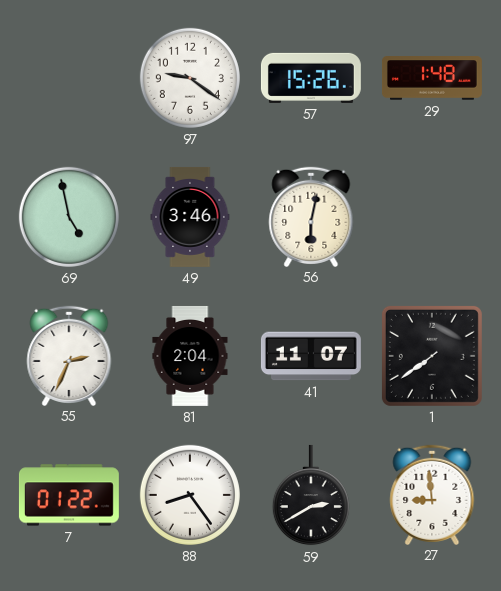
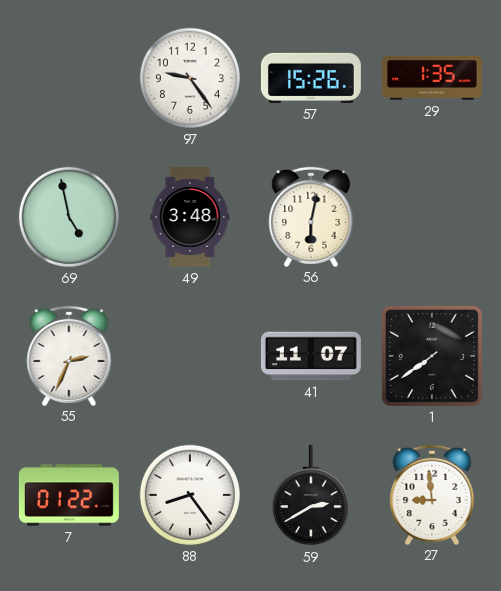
97: 9:21 -> 9:24 (190, 78)
29: 1:48 -> 1:35 (432, 78)
49: 3:46 -> 3:48 (190, 217)
81: 2:04 -> none (190, 356)
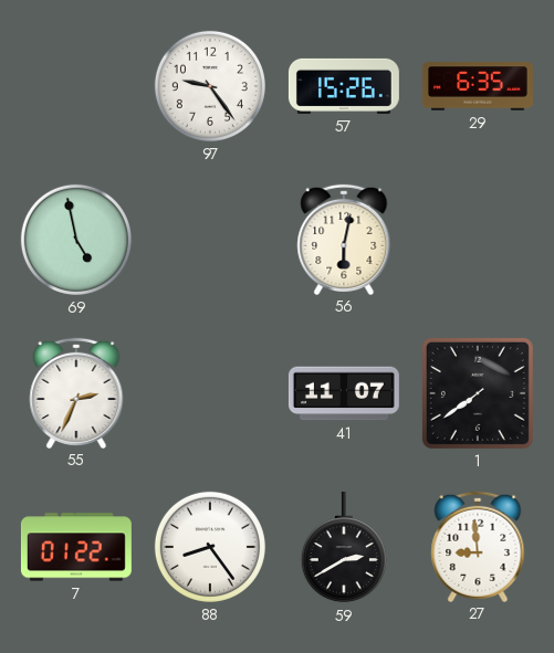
29: 1:35 -> 6:35 (478, 86)
49: 3:48 -> none (190, 217)
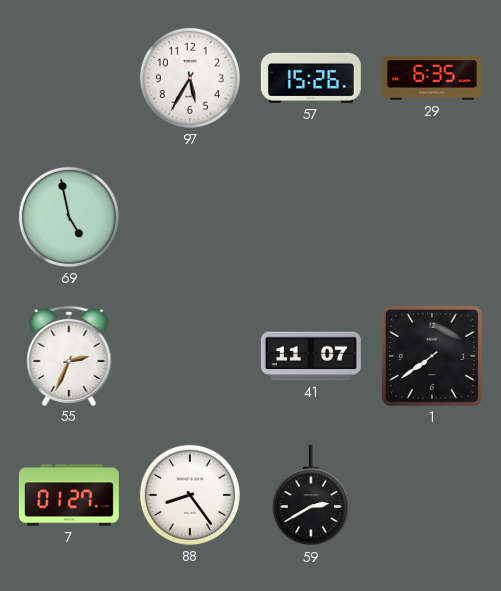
97: 9:24 -> 5:35 (190, 78)
56: 6:02 -> none (344, 239)
7: 01:22 -> 01:27 (69, 495)
27: 8:59 -> none (478, 546)
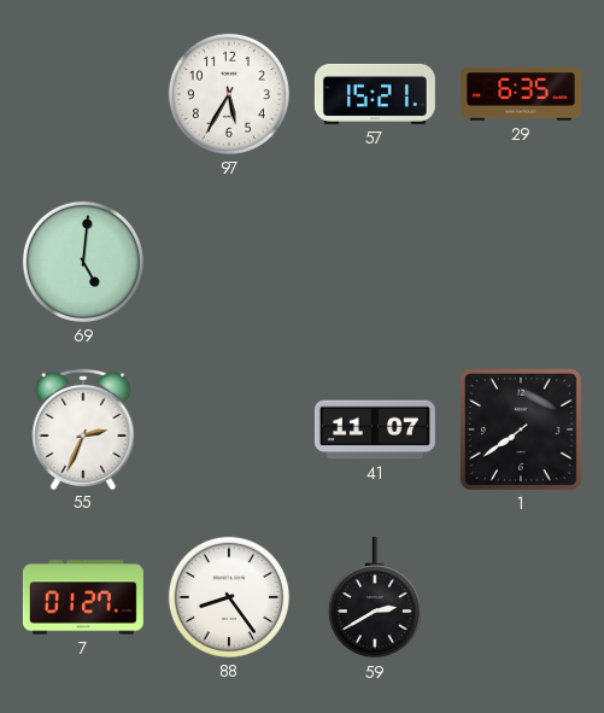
57: 15:26 -> 15:21 (375, 94)
69: 4:58 -> 5:01 (83, 262)
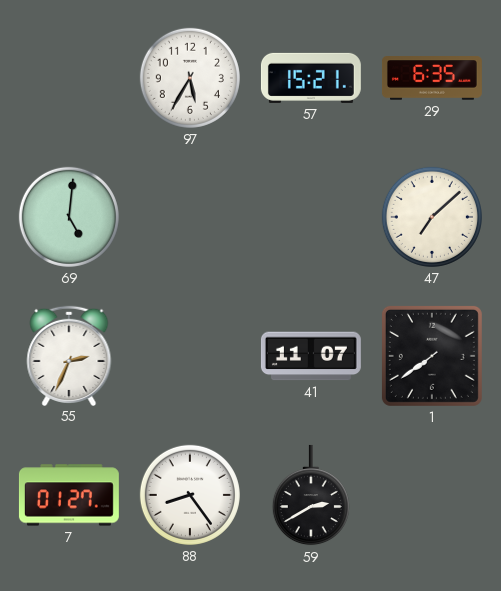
47: none -> 7:08 (432, 217)
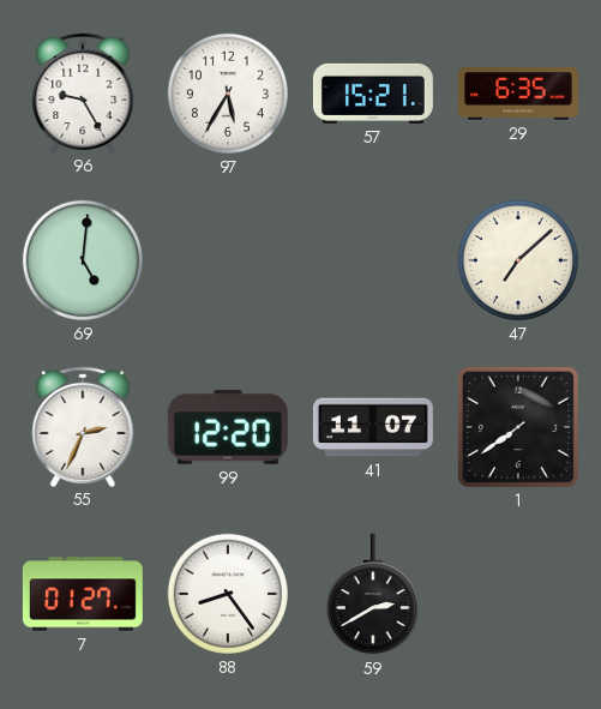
96: none -> 9:25 (83, 92)
99: none -> 12:20 (228, 427)
